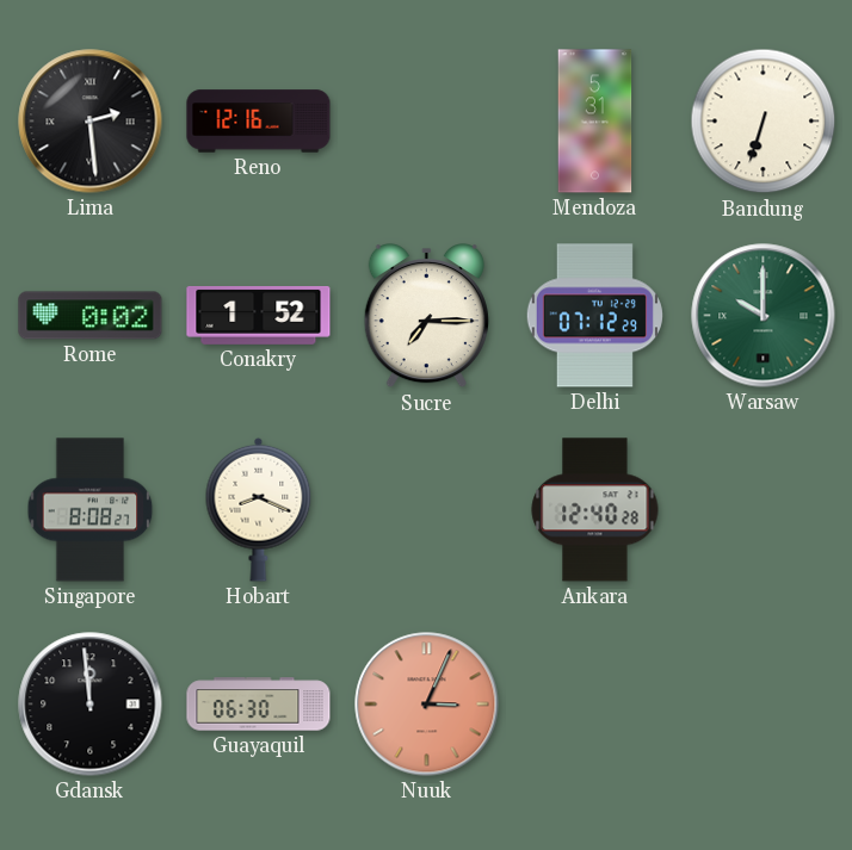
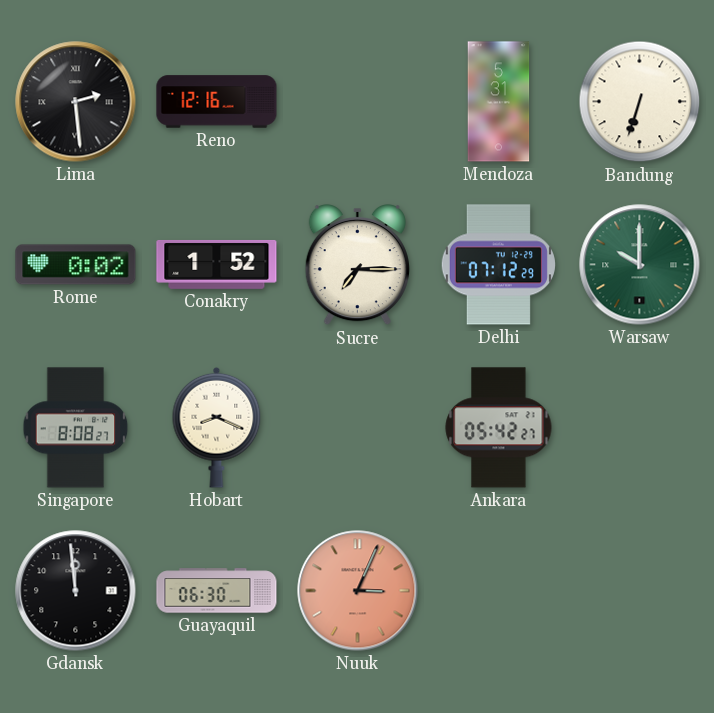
Ankara: 12:40 -> 05:42 (499, 428)
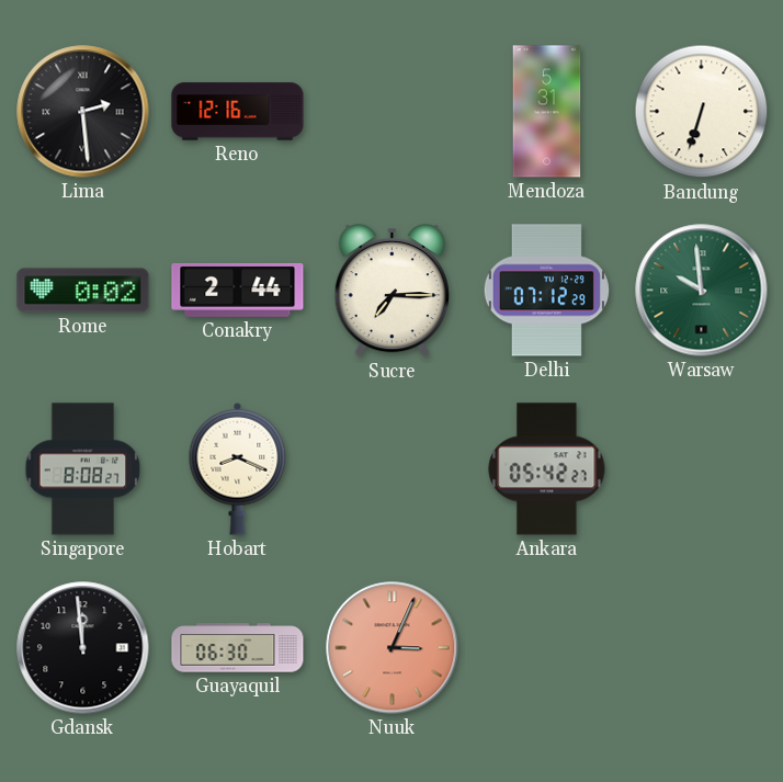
Conakry: 1:52 -> 2:44 (238, 290)
Warsaw: 10:00 -> 9:59 (702, 291)
